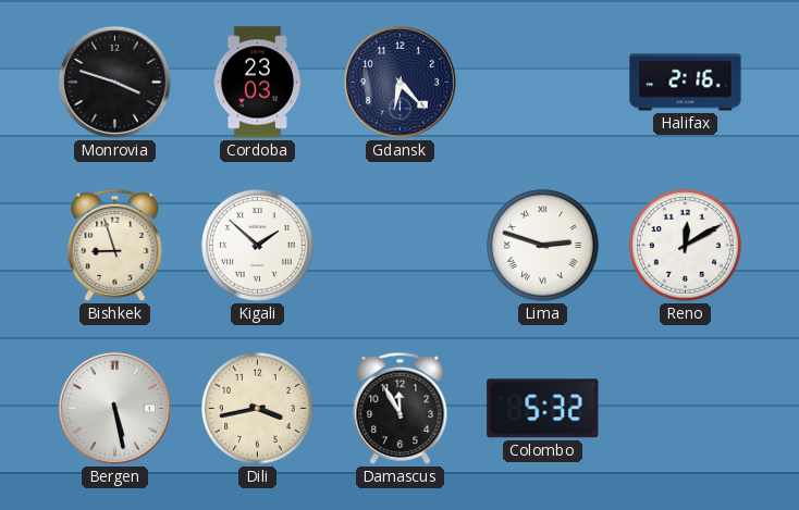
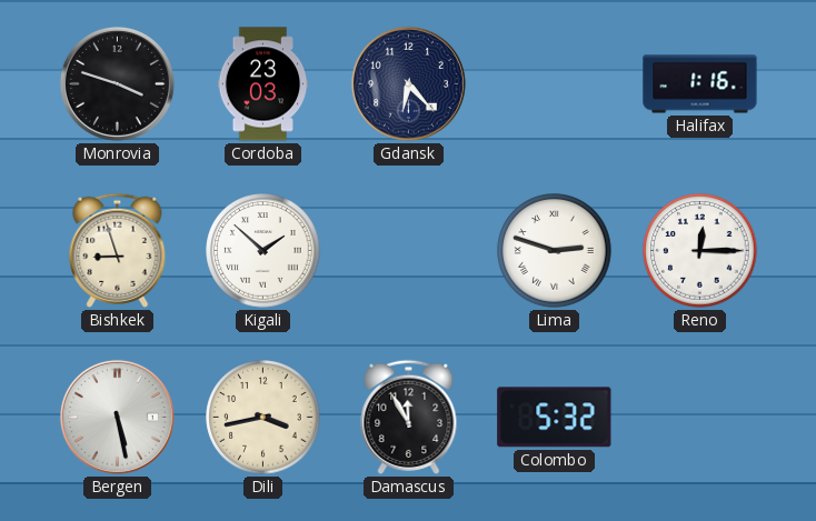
Halifax: 2:16 -> 1:16 (700, 84)
Reno: 12:10 -> 12:15 (700, 251)
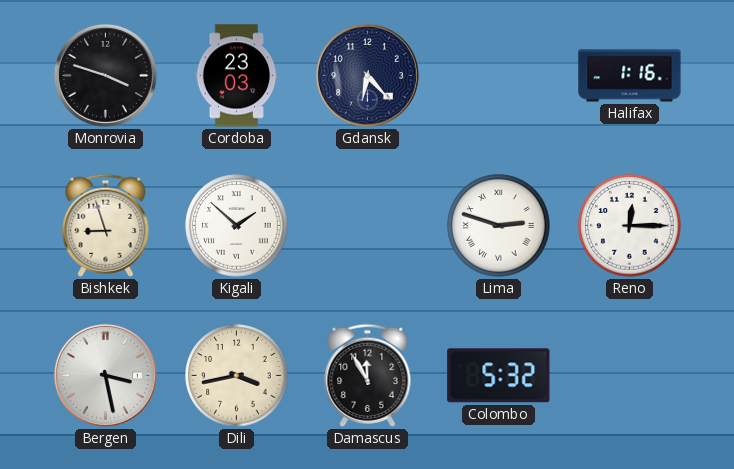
Bergen: 5:28 -> 3:28 (105, 375)
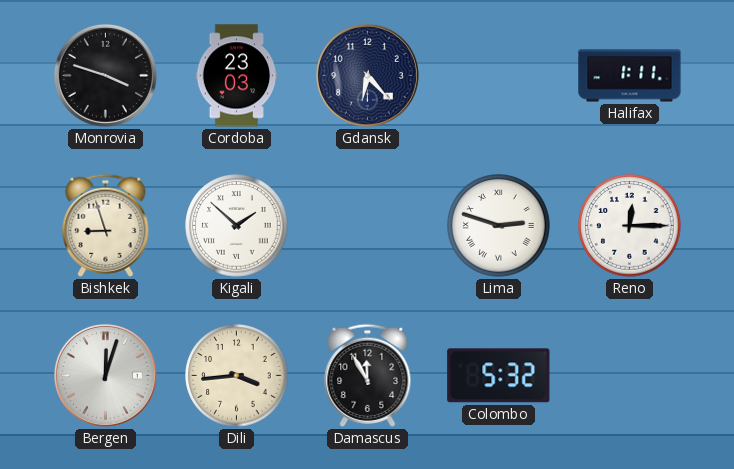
Halifax: 1:16 -> 1:11 (630, 76)
Bergen: 3:28 -> 12:03 (105, 375)
Dili: 3:43 -> 3:44 (237, 376)
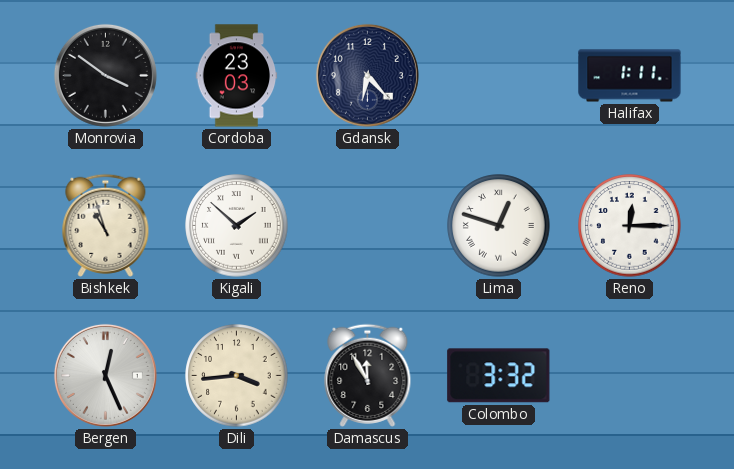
Monrovia: 3:48 -> 3:51 (105, 75)
Bishkek: 8:57 -> 10:57 (106, 225)
Lima: 2:48 -> 12:48 (499, 226)
Bergen: 12:03 -> 12:26 (105, 375)
Colombo: 5:32 -> 3:32 (499, 376)
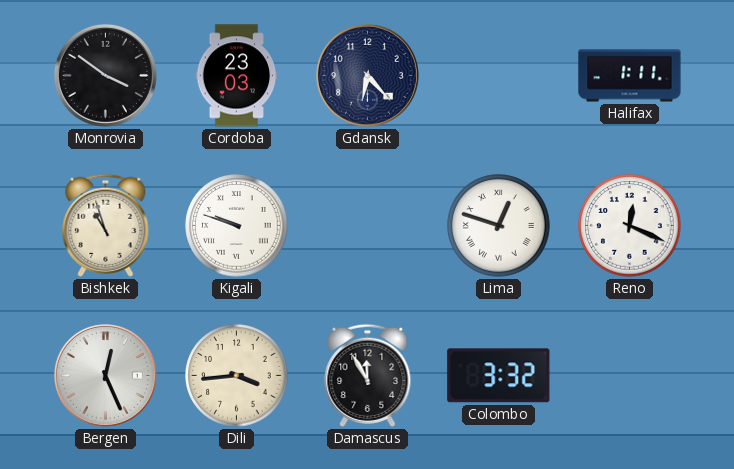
Kigali: 1:52 -> 9:48 (237, 226)
Reno: 12:15 -> 12:19 (630, 226)
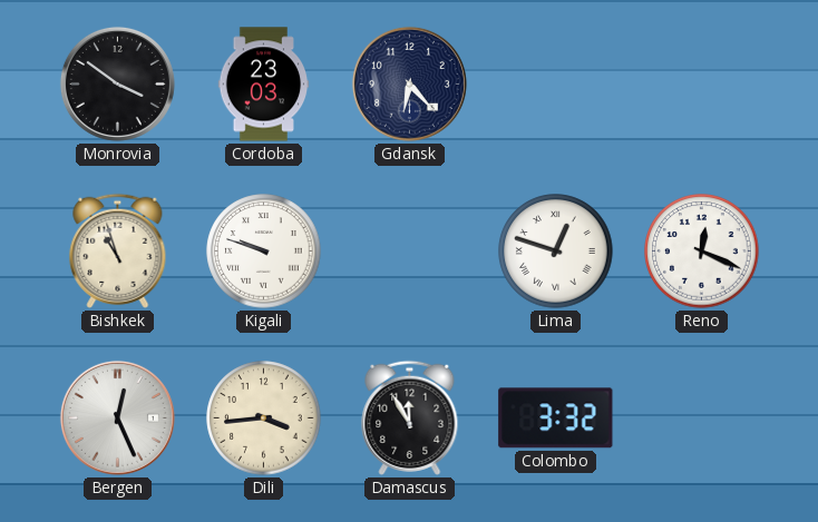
Halifax: 1:11 -> none (630, 76)
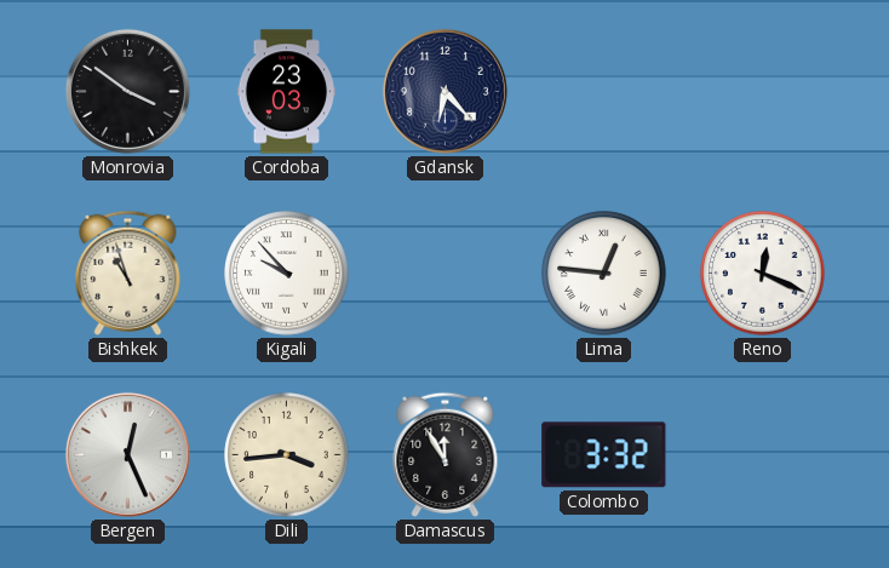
Kigali: 9:48 -> 9:53 (287, 274)
Lima: 12:48 -> 12:46 (604, 274)
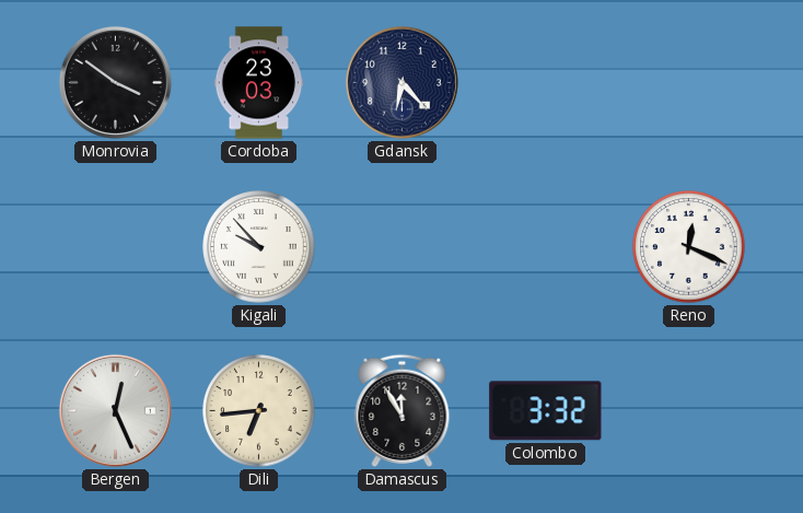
Bishkek: 10:57 -> none (128, 272)
Lima: 12:46 -> none (604, 274)
Dili: 3:44 -> 6:44 (259, 411)
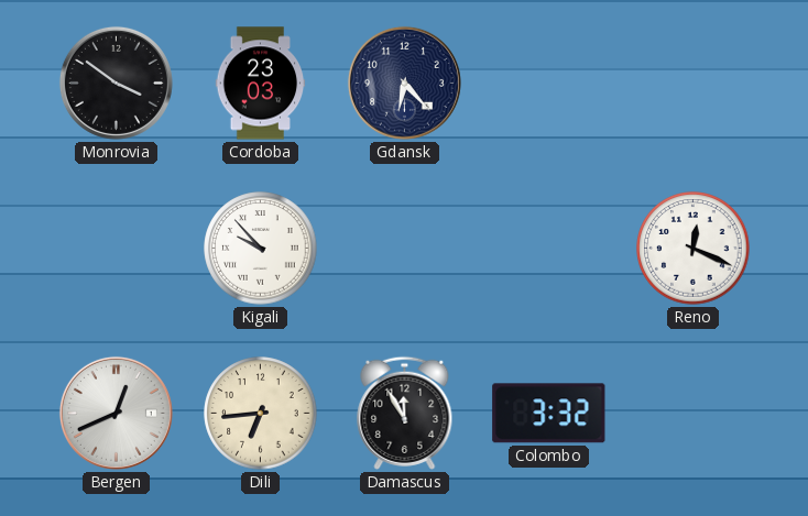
Bergen: 12:26 -> 12:41 (116, 413)
